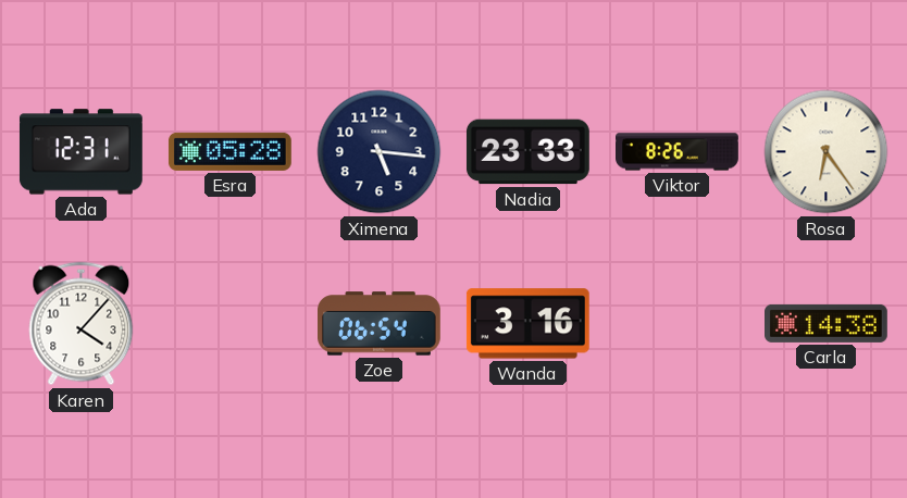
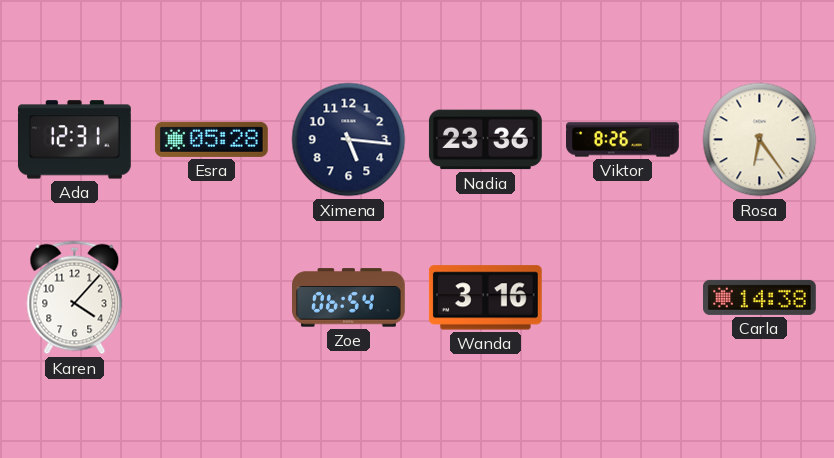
Nadia: 23:33 -> 23:36 (485, 140)
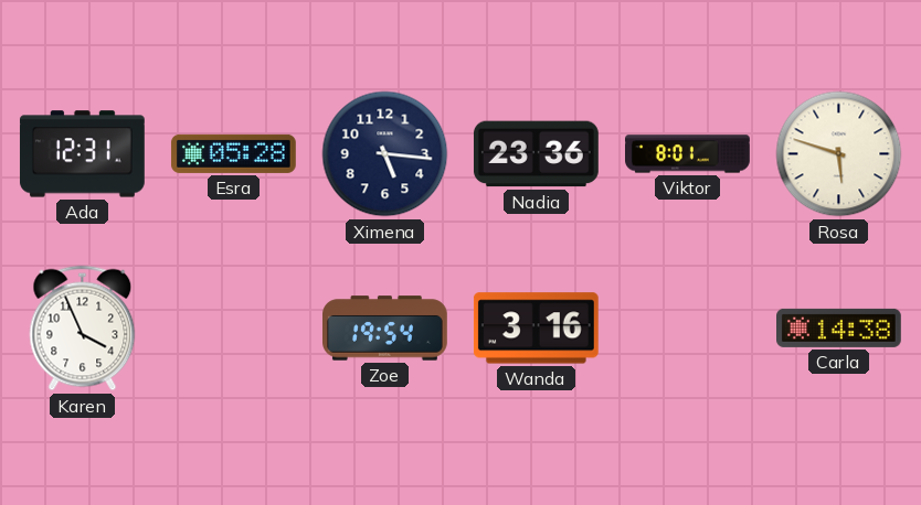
Viktor: 8:26 -> 8:01 (688, 154)
Rosa: 6:24 -> 5:48 (839, 154)
Karen: 4:07 -> 3:56 (83, 329)
Zoe: 06:54 -> 19:54 (385, 329)
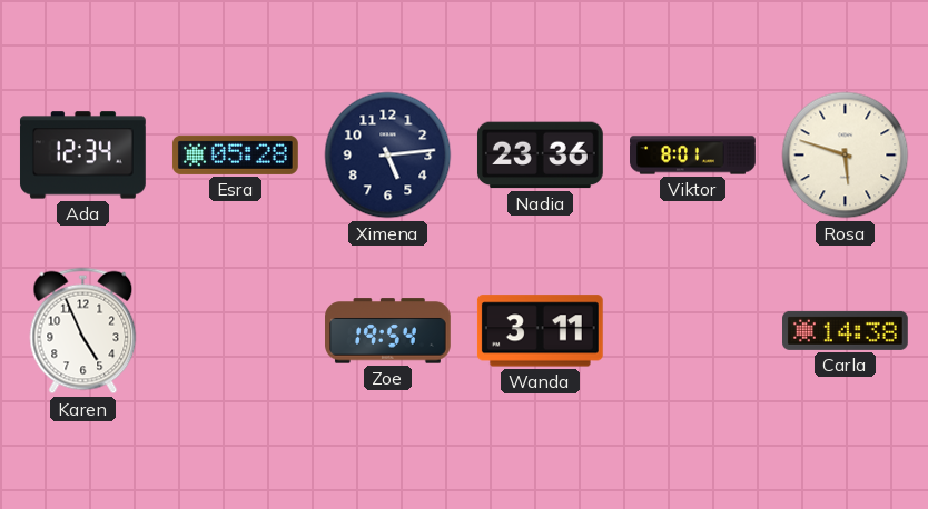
Ada: 12:31 -> 12:34 (82, 156)
Ximena: 5:16 -> 5:14 (388, 156)
Karen: 3:56 -> 4:56 (83, 331)
Wanda: 3:16 -> 3:11 (540, 331)
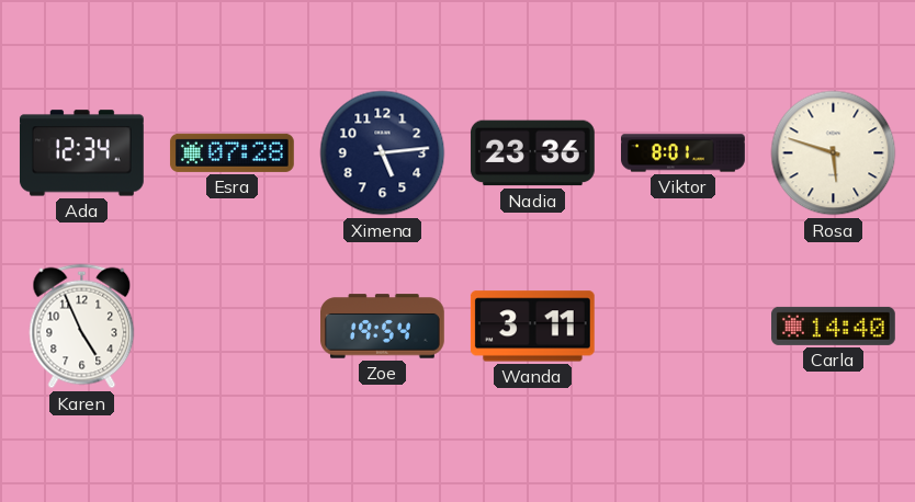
Esra: 05:28 -> 07:28 (231, 152)
Carla: 14:38 -> 14:40 (834, 326)
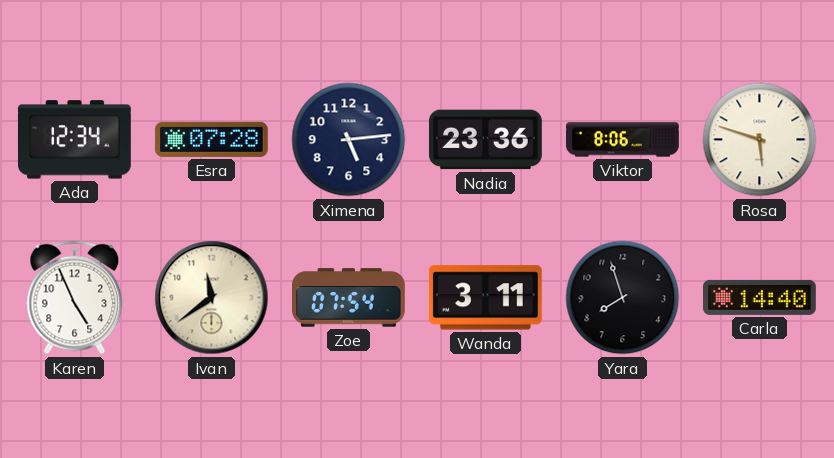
Viktor: 8:01 -> 8:06 (623, 140)
Ivan: none -> 11:39 (212, 298)
Zoe: 19:54 -> 07:54 (349, 298)
Yara: none -> 7:57 (623, 298)
